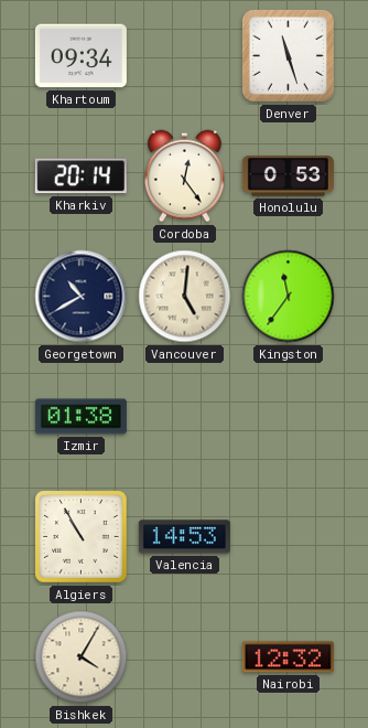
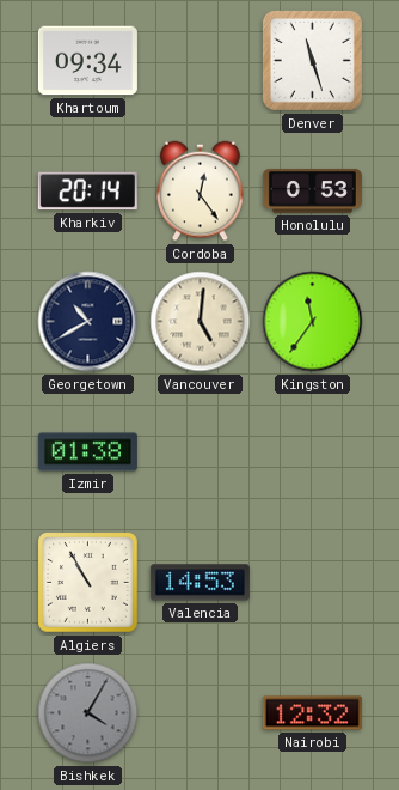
Bishkek dial: cream -> grey (88, 713)
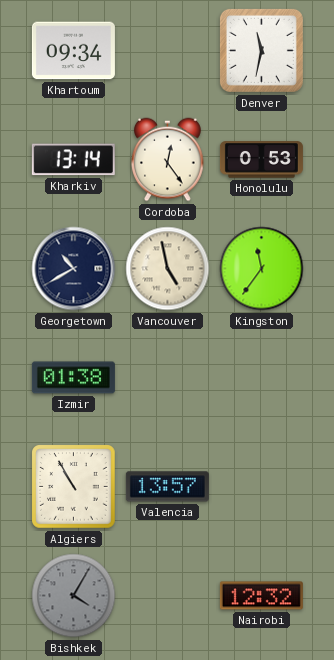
Denver: 11:27 -> 11:32 (261, 50)
Kharkiv: 20:14 -> 13:14 (73, 160)
Vancouver: 5:01 -> 4:58 (168, 269)
Valencia: 14:53 -> 13:57 (167, 487)
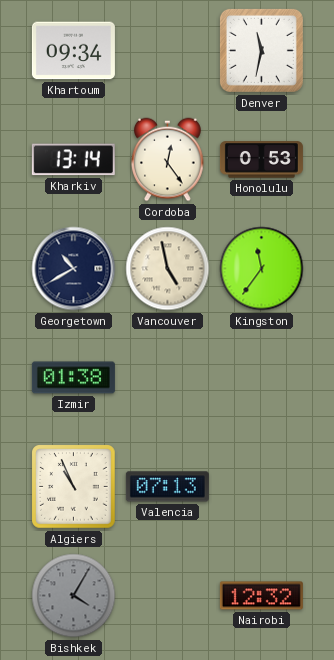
Algiers: 10:55 -> 10:56 (74, 487)
Valencia: 13:57 -> 07:13 (167, 487)
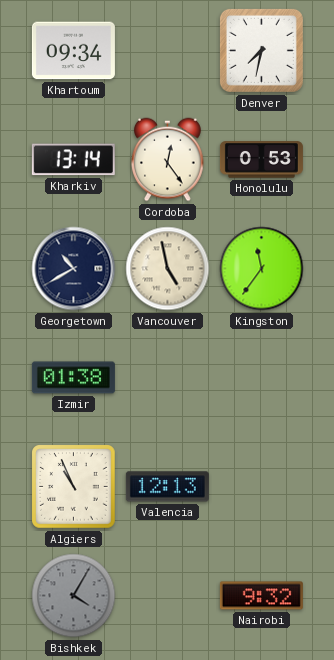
Denver: 11:32 -> 7:32 (261, 50)
Valencia: 07:13 -> 12:13 (167, 487)
Nairobi: 12:32 -> 9:32 (261, 596)
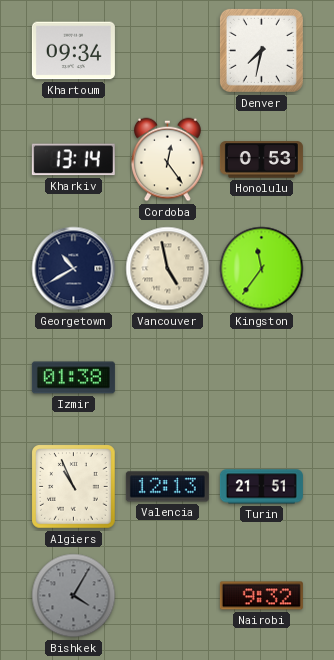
Turin: none -> 21:51 (261, 487)
